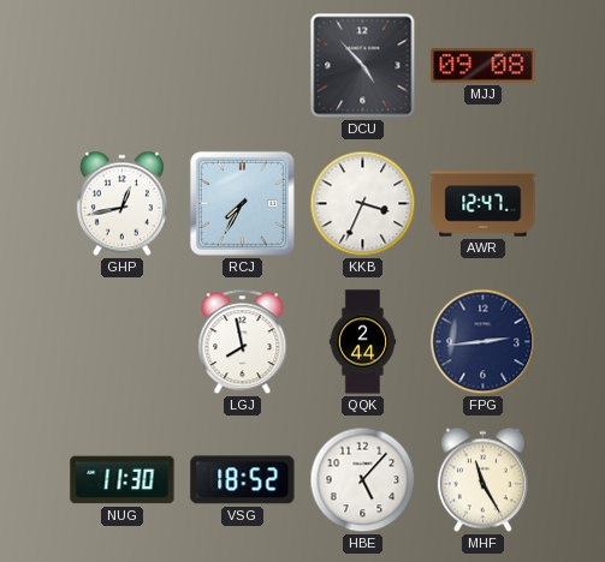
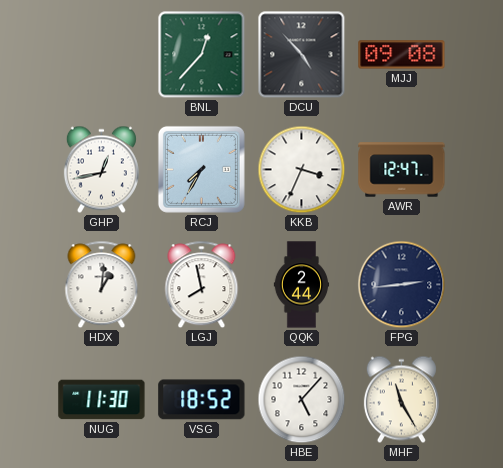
BNL: none -> 12:37 (202, 55)
HDX: none -> 1:01 (102, 285)
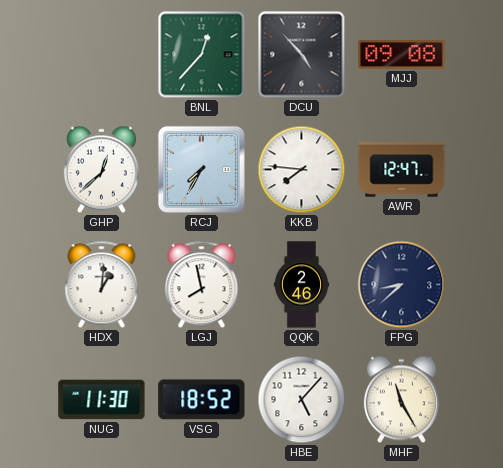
GHP: 12:43 -> 12:38 (101, 170)
KKB: 3:34 -> 7:46 (302, 170)
QQK: 2:44 -> 2:46 (302, 285)
FPG: 2:44 -> 8:38 (402, 285)
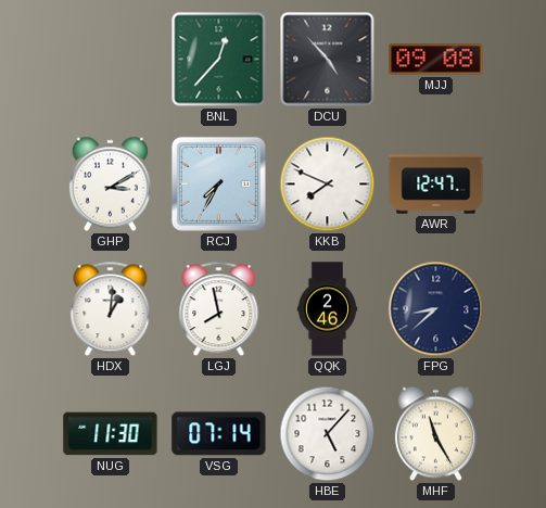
GHP: 12:38 -> 3:10 (110, 185)
KKB: 7:46 -> 7:49 (328, 185)
VSG: 18:52 -> 07:14 (219, 434)
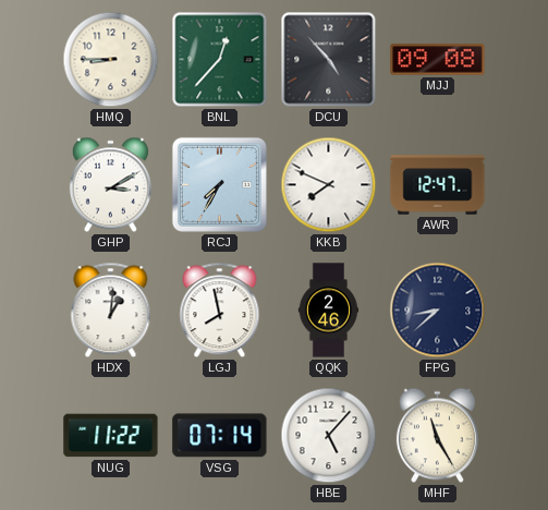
HMQ: none -> 8:45 (111, 60)
NUG: 11:30 -> 11:22 (111, 436)
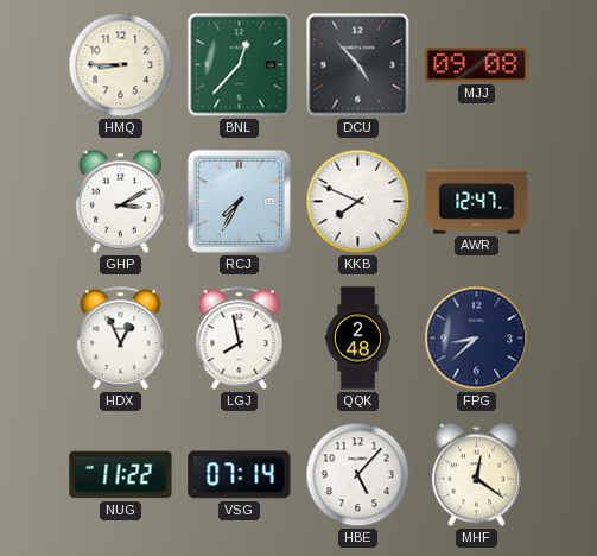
HDX: 1:01 -> 12:56 (121, 339)
QQK: 2:46 -> 2:48 (358, 339)
MHF: 11:25 -> 12:21 (476, 475)
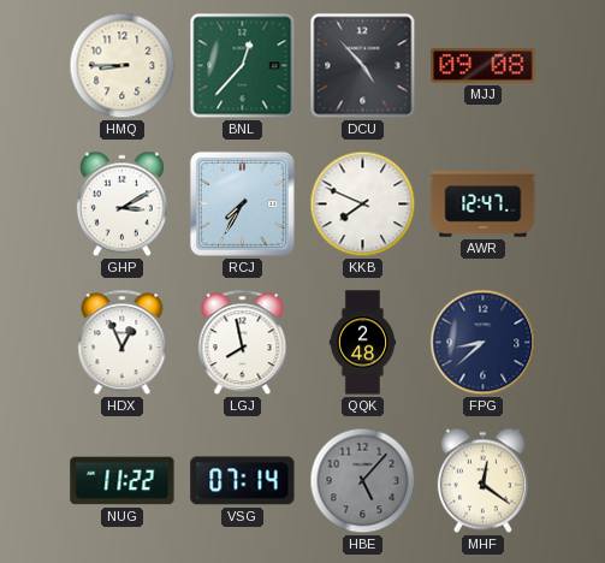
HBE dial: white -> grey (363, 481)
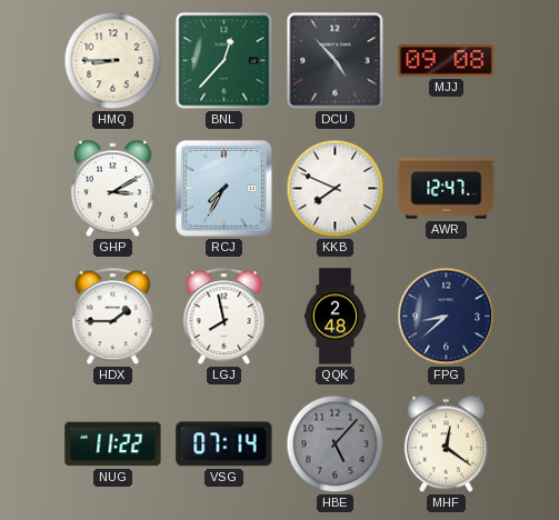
HDX: 12:56 -> 1:45 (113, 317)
